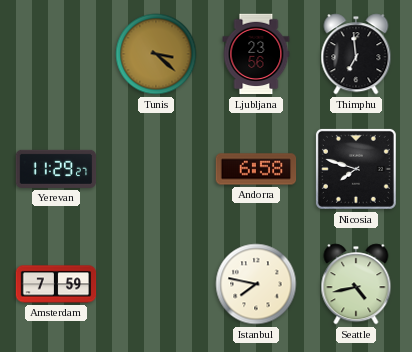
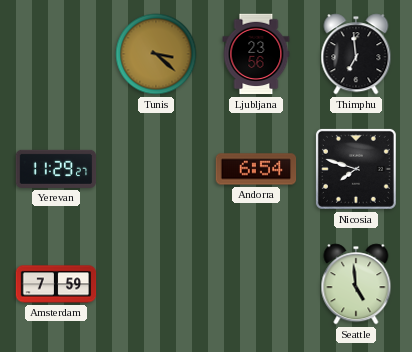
Andorra: 6:58 -> 6:54 (256, 169)
Istanbul: 7:47 -> none (256, 284)
Seattle: 4:43 -> 4:59 (356, 284)
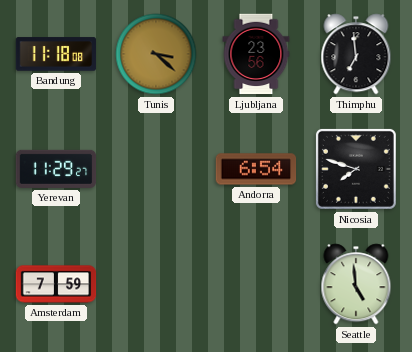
Bandung: none -> 11:18 (56, 54)
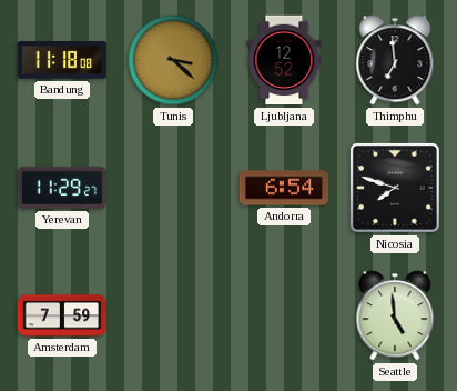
Ljubljana: 23:56 -> 12:52 (284, 60)
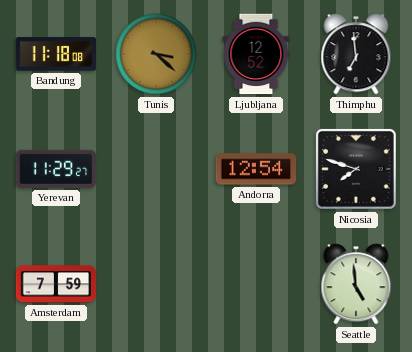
Andorra: 6:54 -> 12:54 (256, 169)
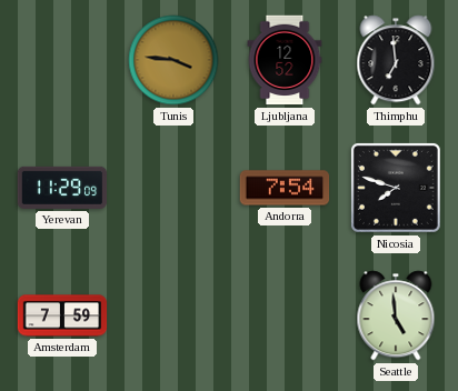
Bandung: 11:18 -> none (56, 54)
Tunis: 3:22 -> 3:46 (173, 60)
Yerevan: 11:29:27 -> 11:29:09 (62, 188)
Andorra: 12:54 -> 7:54 (285, 188)
